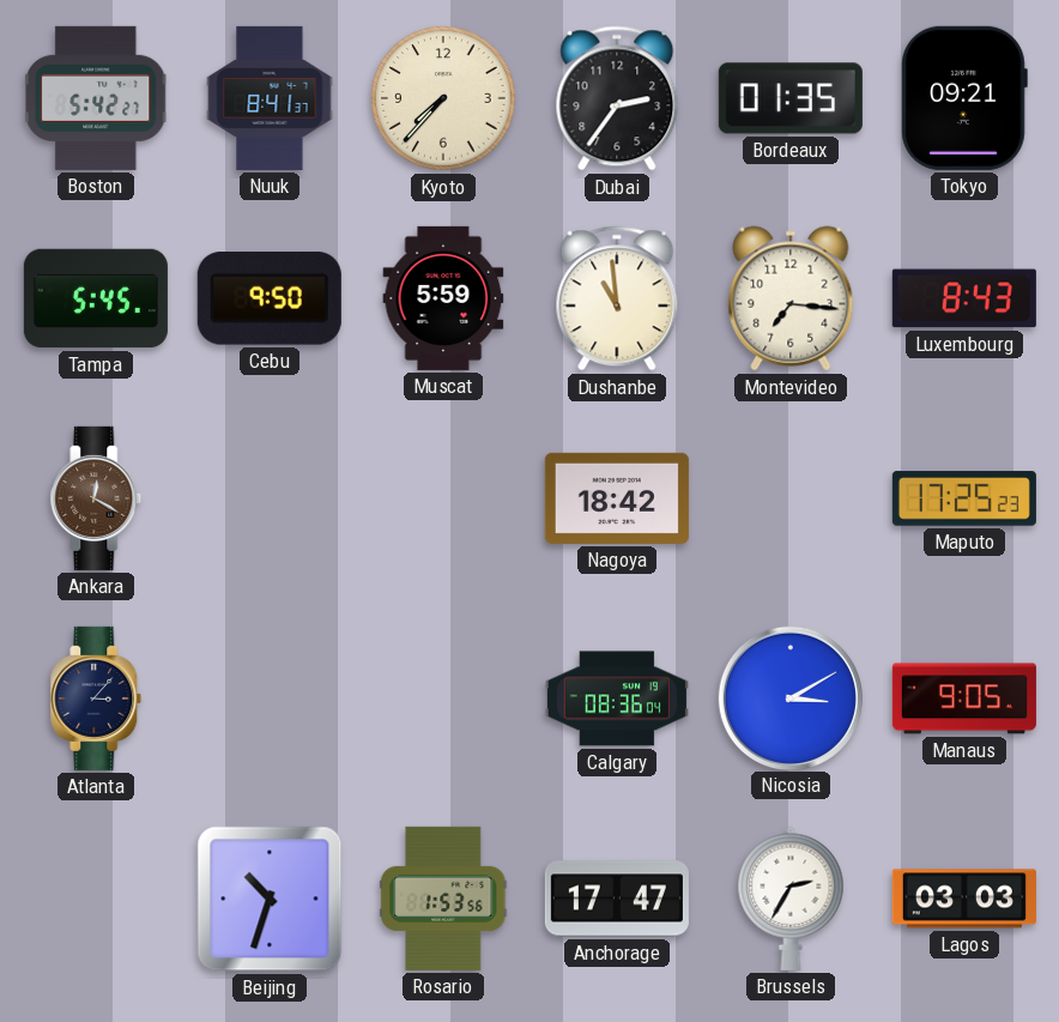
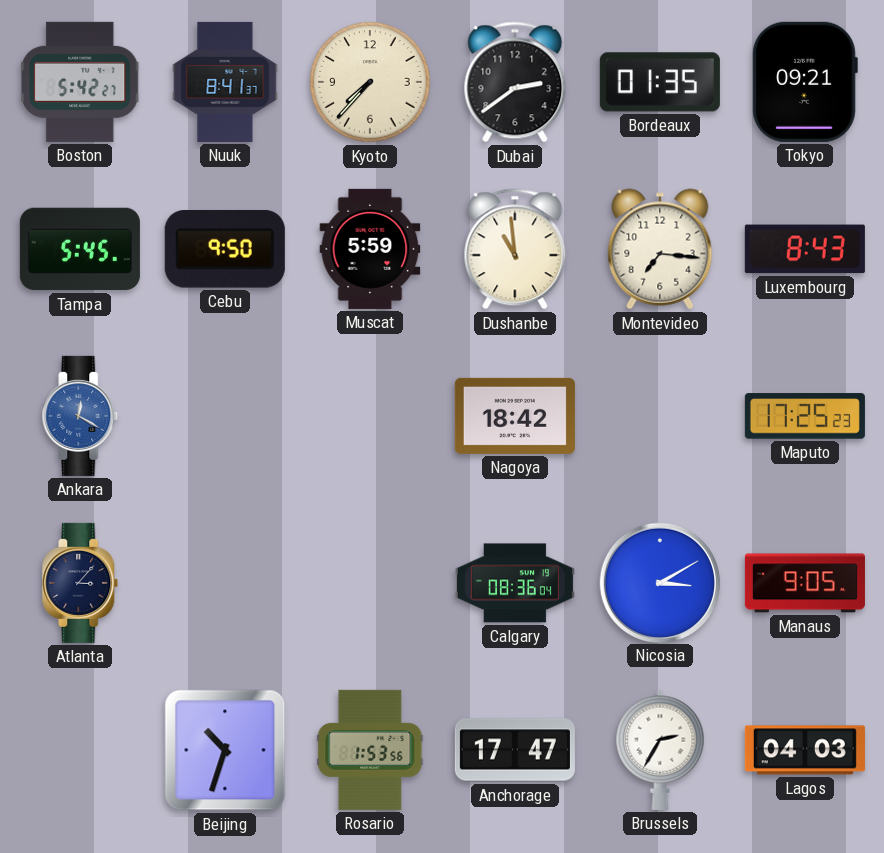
Dubai: 2:36 -> 2:39 (515, 82)
Ankara dial: brown -> blue (80, 416)
Lagos: 03:03 -> 04:03 (805, 750)
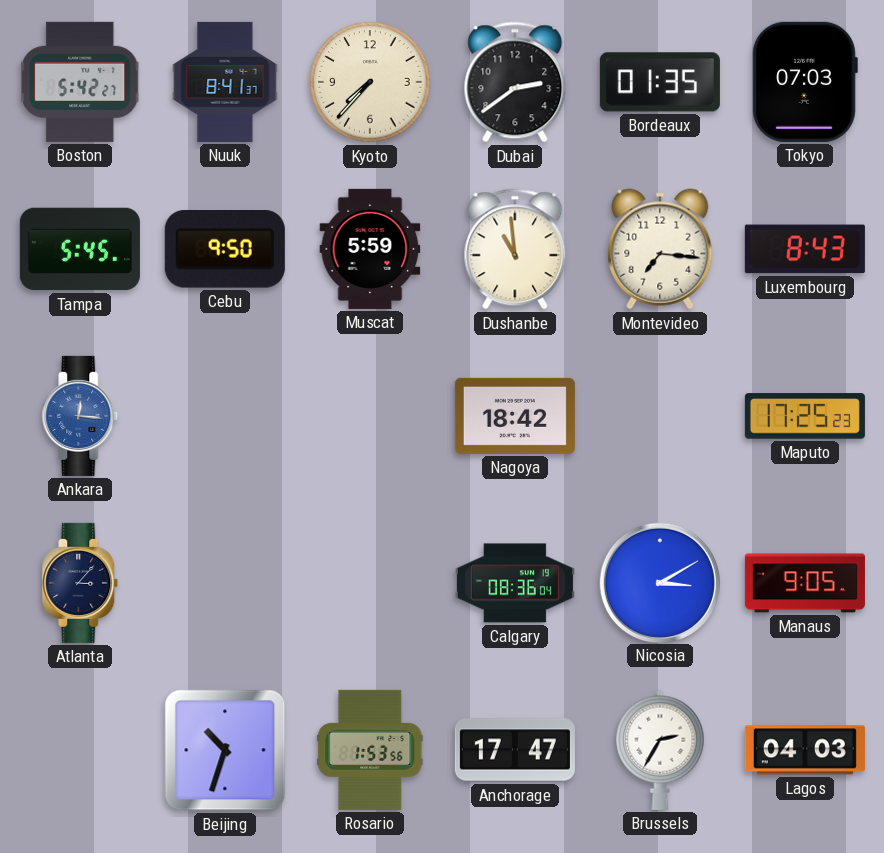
Tokyo: 09:21 -> 07:03 (805, 82)
Ankara: 12:20 -> 12:16 (80, 416)
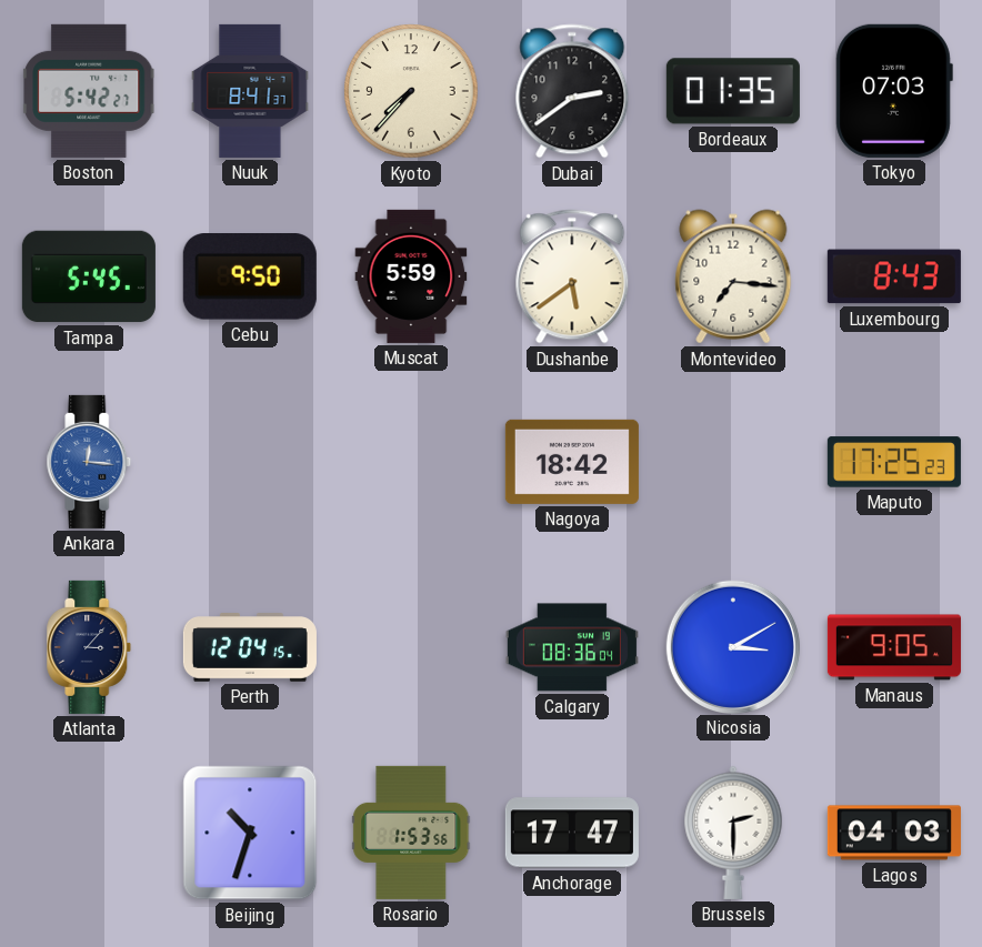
Dushanbe: 10:59 -> 5:39 (572, 276)
Perth: none -> 12:04 (250, 648)
Brussels: 2:35 -> 2:30 (733, 833)
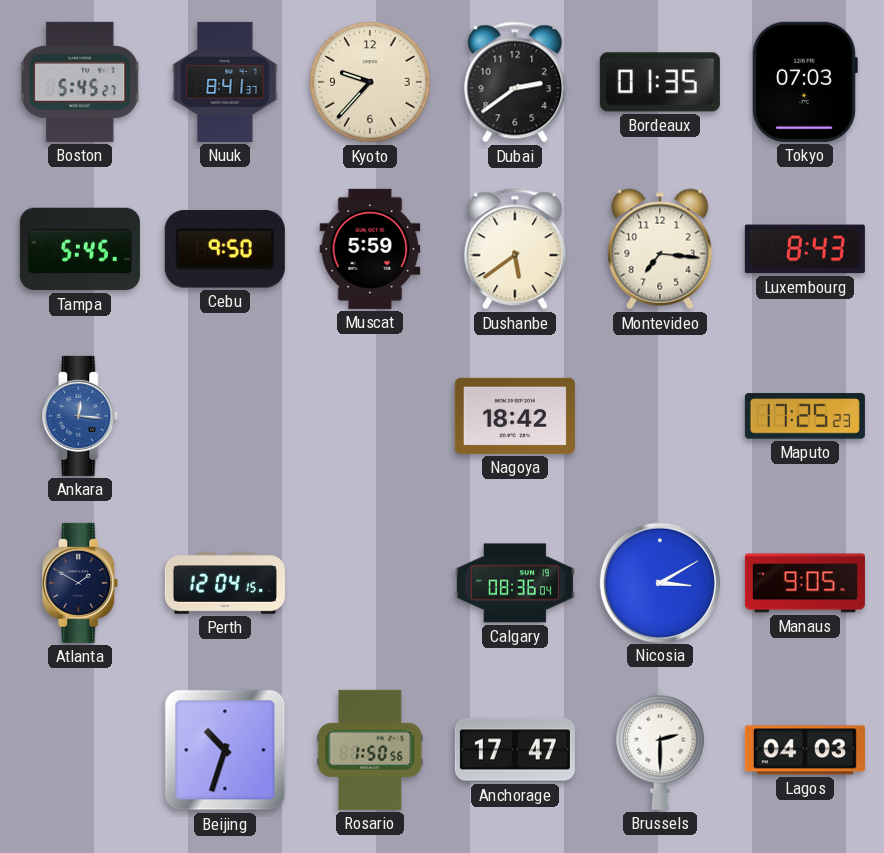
Boston: 5:42 -> 5:45 (81, 82)
Kyoto: 7:37 -> 9:37 (370, 82)
Atlanta: 3:07 -> 1:50 (80, 583)
Rosario: 1:53 -> 1:50 (370, 750)
